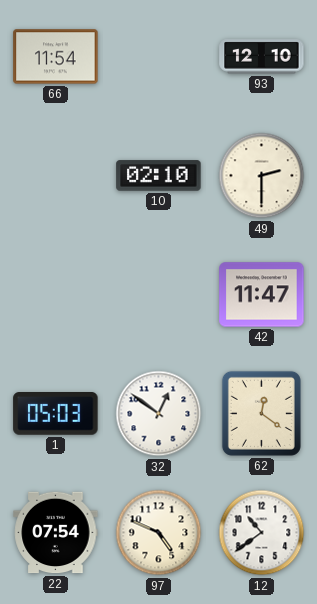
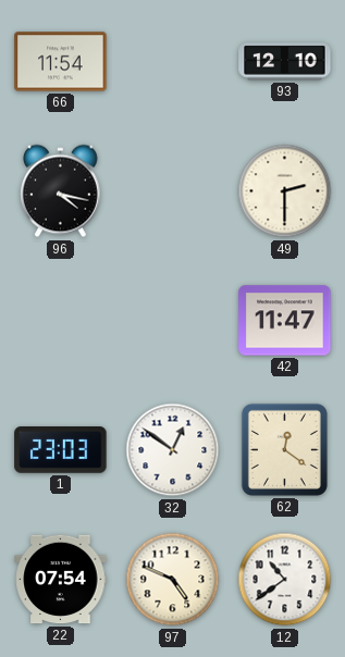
96: none -> 4:17 (61, 191)
10: 02:10 -> none (159, 176)
1: 05:03 -> 23:03 (61, 450)
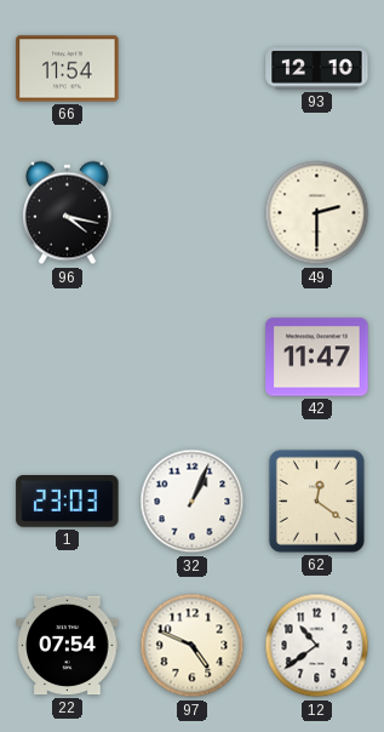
32: 12:51 -> 1:04 (193, 502)
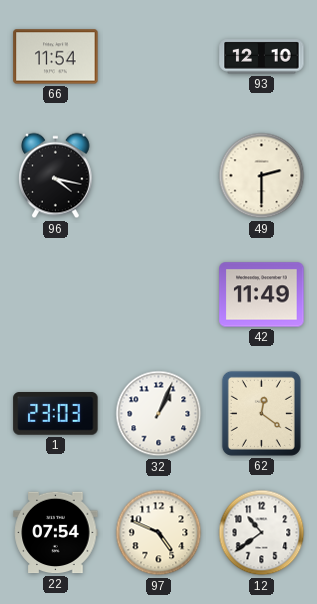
42: 11:47 -> 11:49 (262, 295)
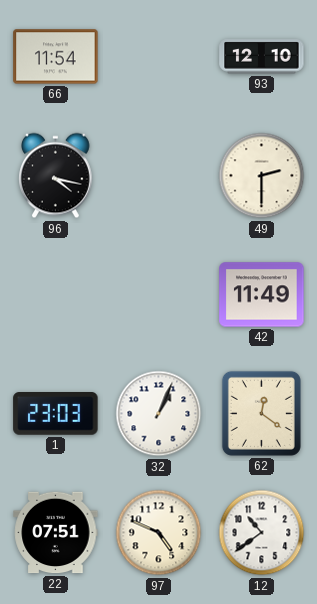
22: 07:54 -> 07:51 (56, 533)
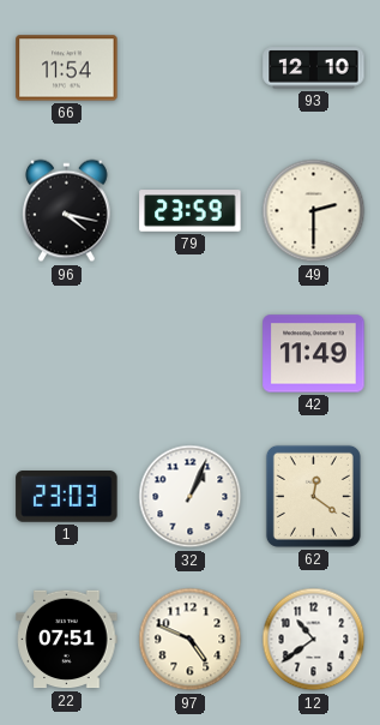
79: none -> 23:59 (191, 211)
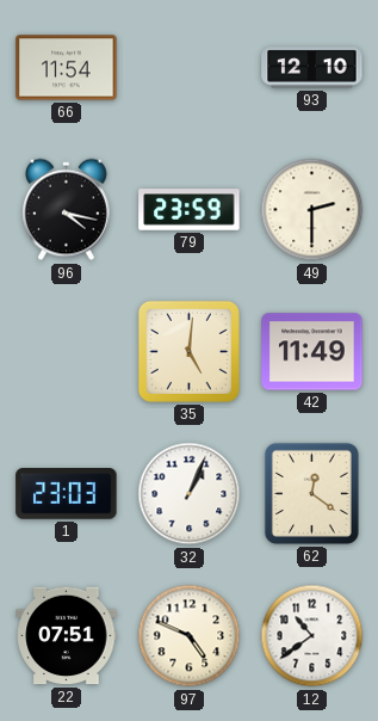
35: none -> 5:01 (188, 351)
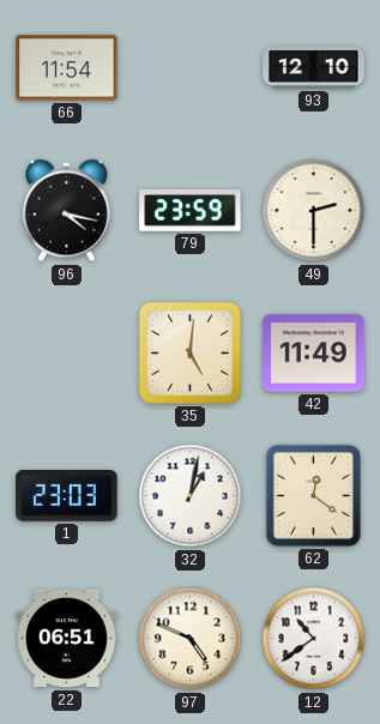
32: 1:04 -> 1:02 (191, 496)
22: 07:51 -> 06:51 (67, 639)
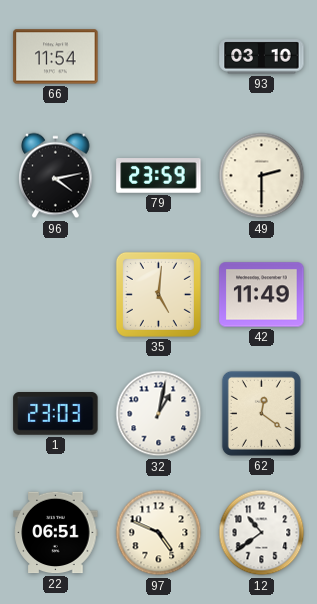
93: 12:10 -> 03:10 (262, 57)
96: 4:17 -> 4:13 (56, 176)
